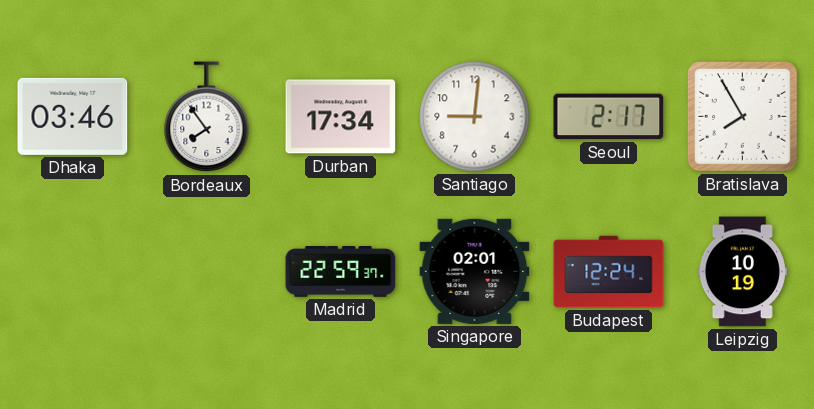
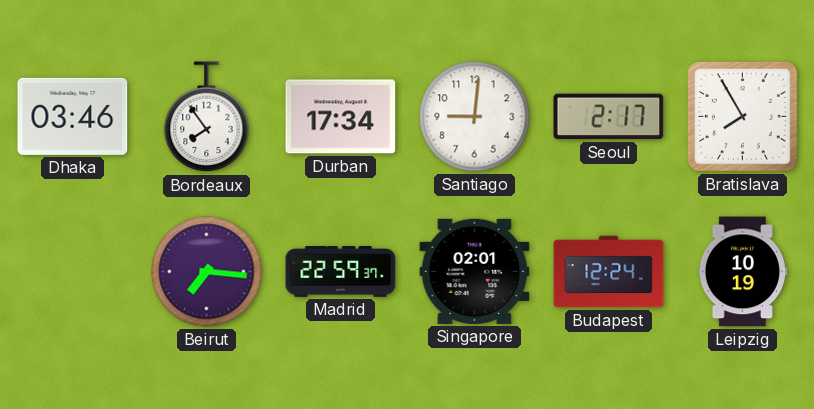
Beirut: none -> 7:16 (207, 272)
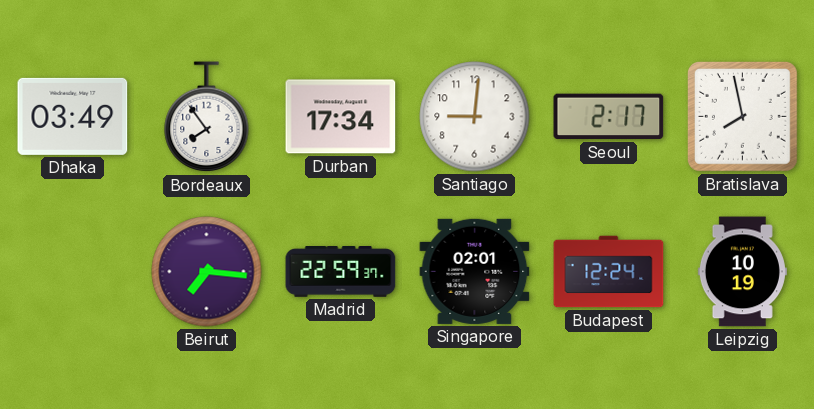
Dhaka: 03:46 -> 03:49 (73, 116)
Bratislava: 7:55 -> 7:58 (742, 116)
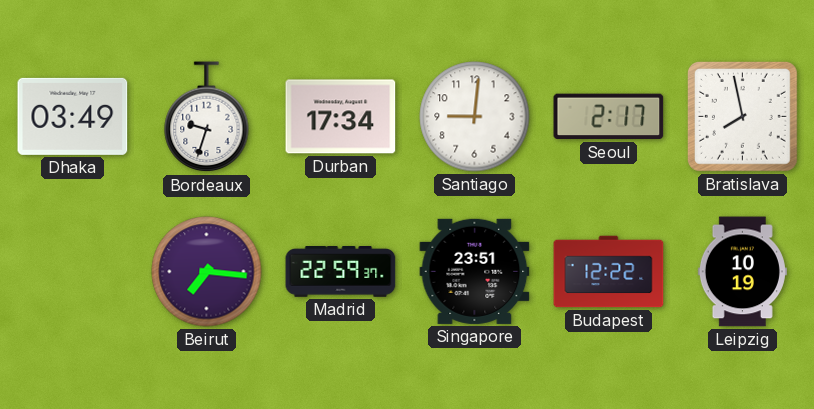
Bordeaux: 7:54 -> 9:33 (207, 117)
Singapore: 02:01 -> 23:51 (475, 271)
Budapest: 12:24 -> 12:22 (609, 272)
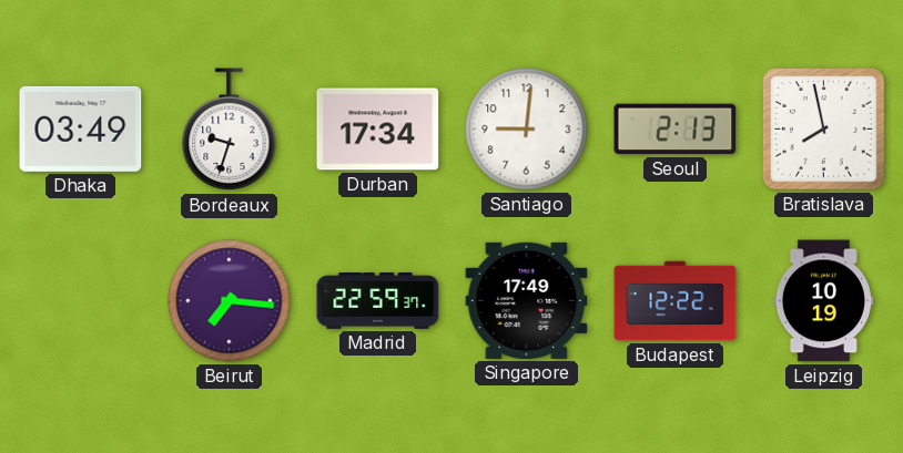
Seoul: 2:17 -> 2:13 (676, 130)
Singapore: 23:51 -> 17:49 (527, 300)
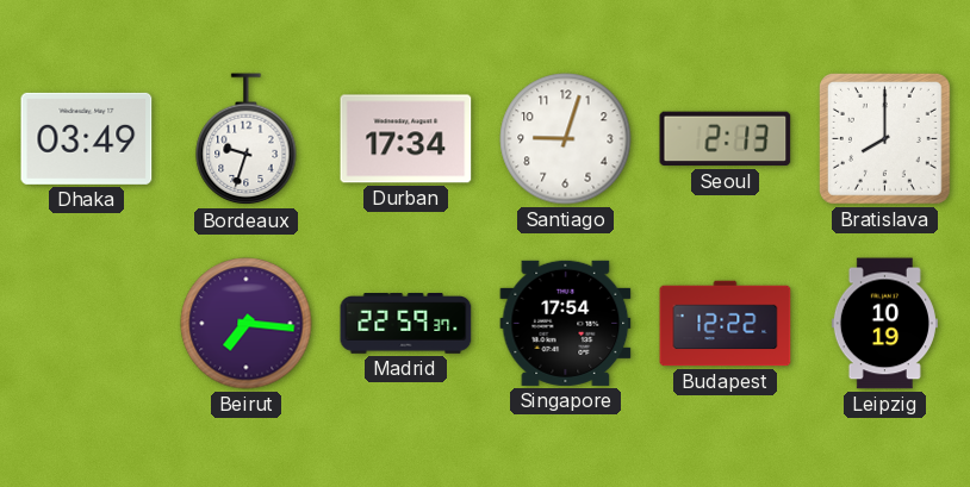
Santiago: 9:01 -> 9:03 (566, 139)
Bratislava: 7:58 -> 8:00 (884, 138)
Singapore: 17:49 -> 17:54 (566, 323)
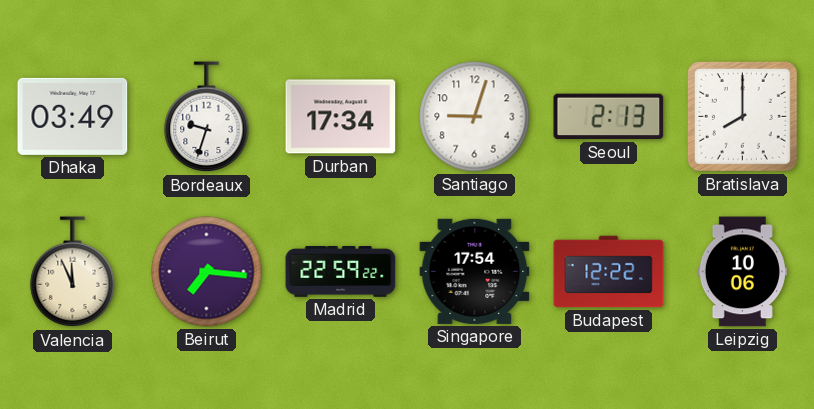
Valencia: none -> 11:56 (73, 272)
Madrid: 22:59:37 -> 22:59:22 (341, 272)
Leipzig: 10:19 -> 10:06 (742, 272)
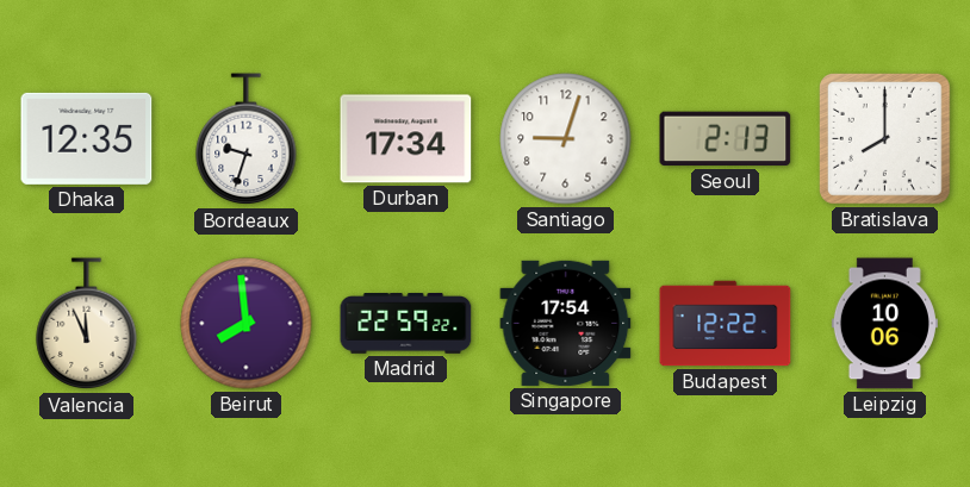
Dhaka: 03:49 -> 12:35 (87, 138)
Beirut: 7:16 -> 7:59 (247, 324)
